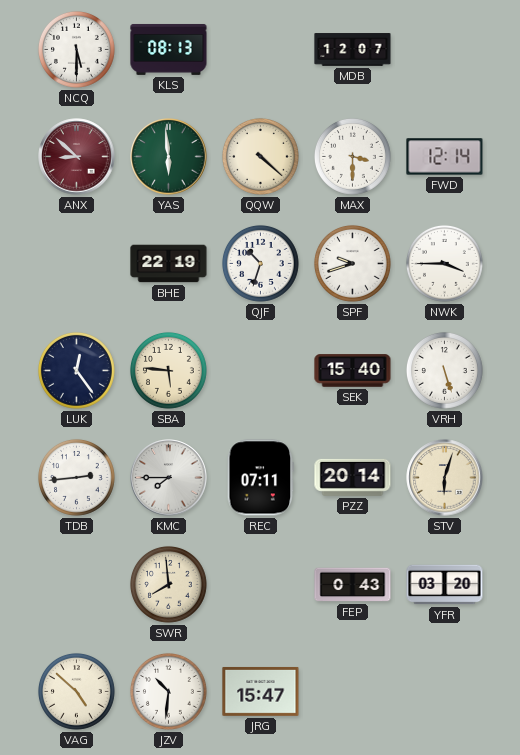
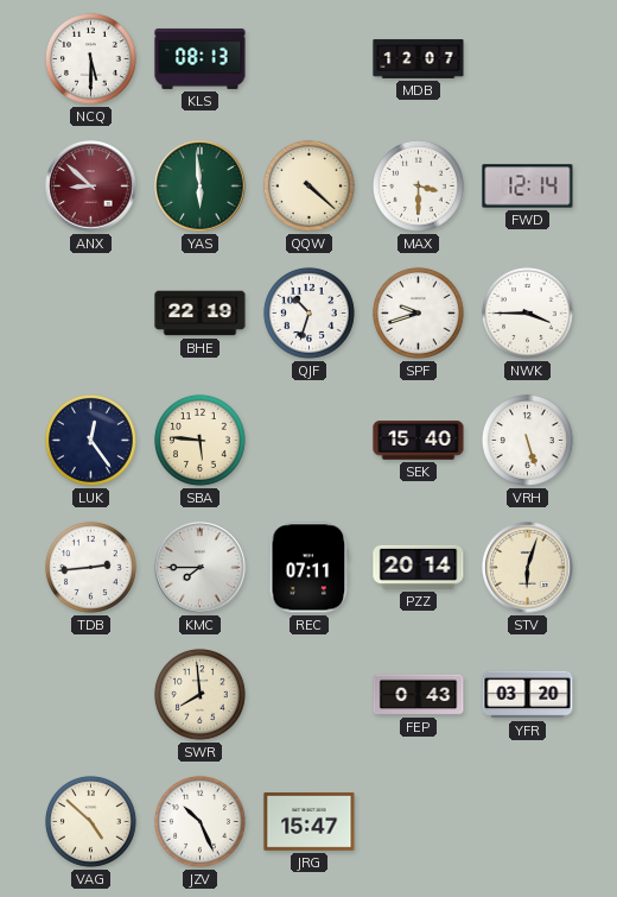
JZV: 10:31 -> 10:26 (201, 822)
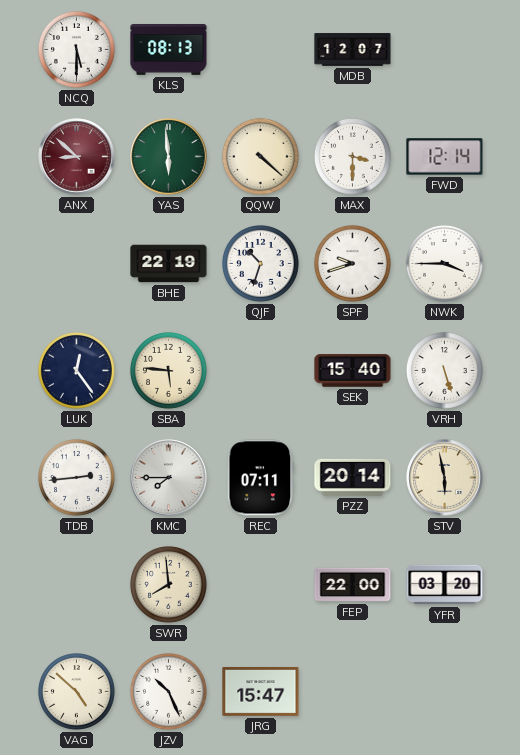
STV: 6:03 -> 5:58 (445, 478)
FEP: 0:43 -> 22:00 (353, 585)
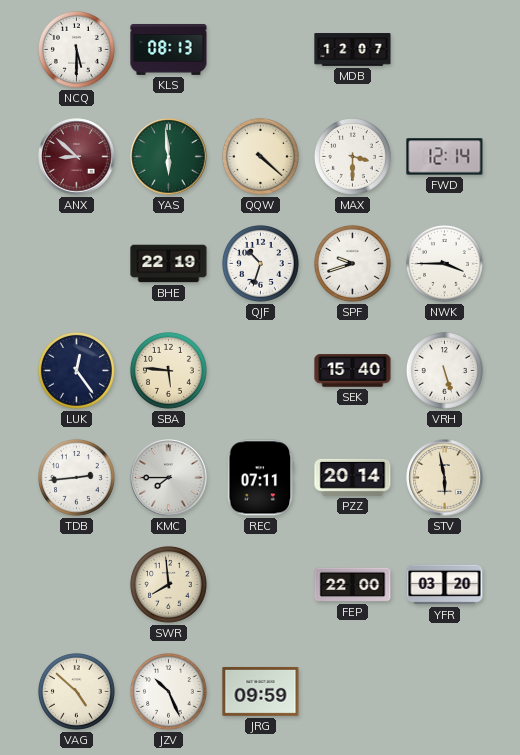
JRG: 15:47 -> 09:59 (261, 692)
